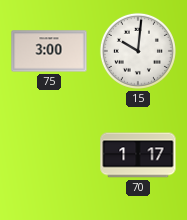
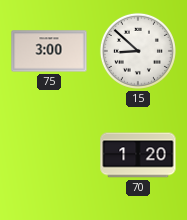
15: 10:01 -> 8:52 (138, 51)
70: 1:17 -> 1:20 (138, 155)
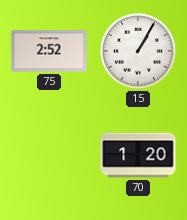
75: 3:00 -> 2:52 (49, 51)
15: 8:52 -> 1:05 (138, 51)
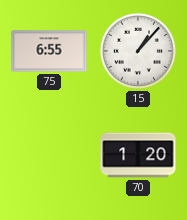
75: 2:52 -> 6:55 (49, 51)
15: 1:05 -> 1:07 (138, 51)
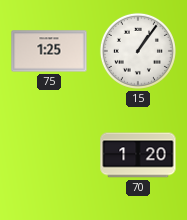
75: 6:55 -> 1:25 (49, 51)
15: 1:07 -> 1:06 (138, 51)
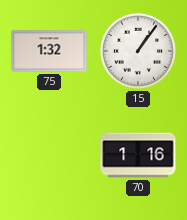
75: 1:25 -> 1:32 (49, 51)
70: 1:20 -> 1:16 (138, 155)
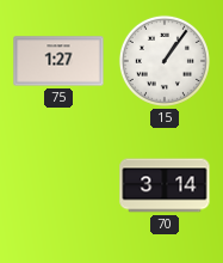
75: 1:32 -> 1:27 (58, 61)
70: 1:16 -> 3:14 (165, 185)
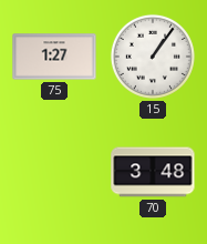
70: 3:14 -> 3:48 (153, 172)
